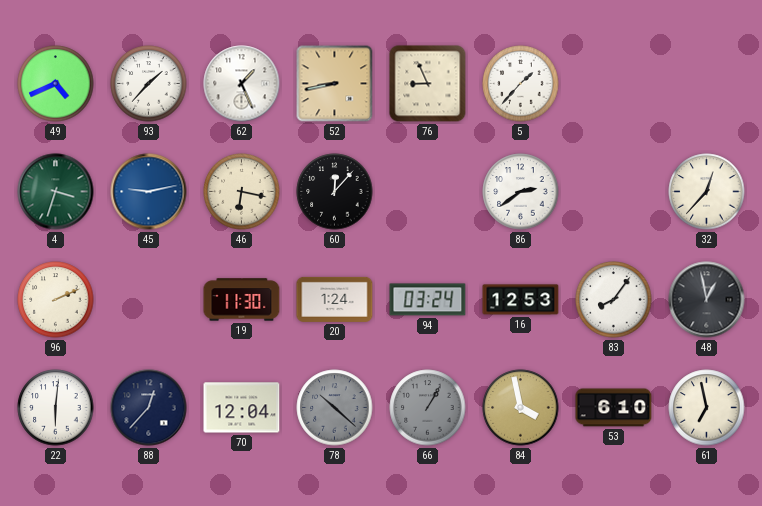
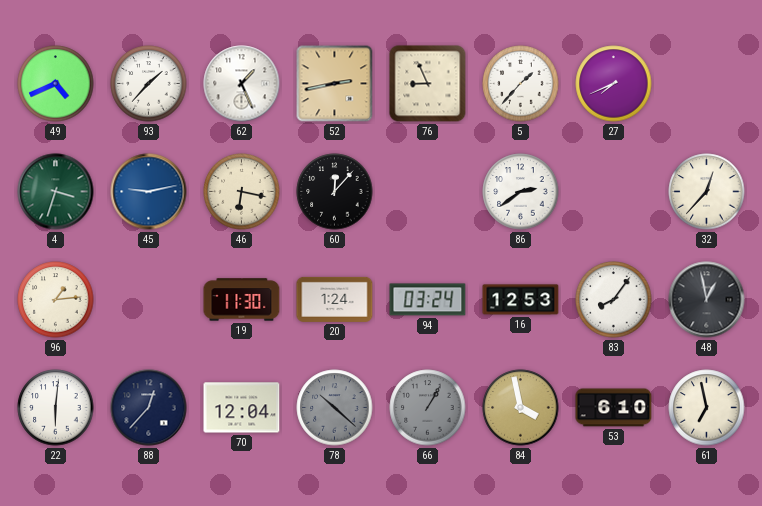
52: 8:43 -> 2:43 (335, 84)
27: none -> 7:41 (614, 84)
96: 2:11 -> 1:14 (56, 300)
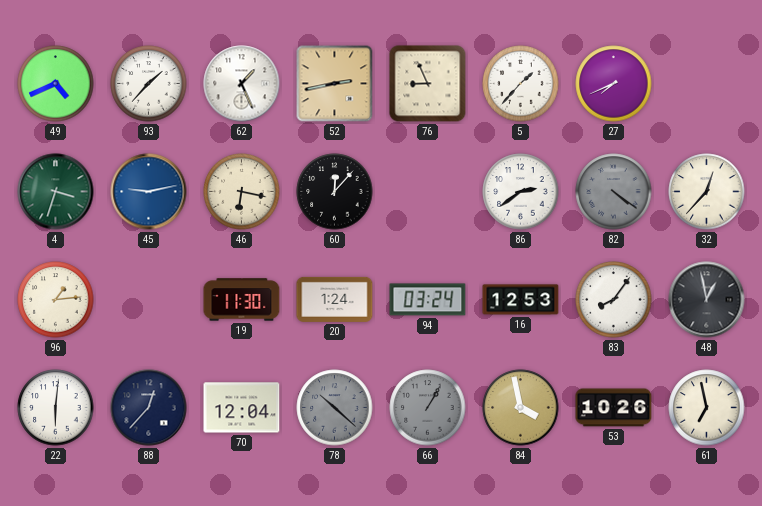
82: none -> 4:21 (614, 192)
53: 6:10 -> 10:26 (614, 408)
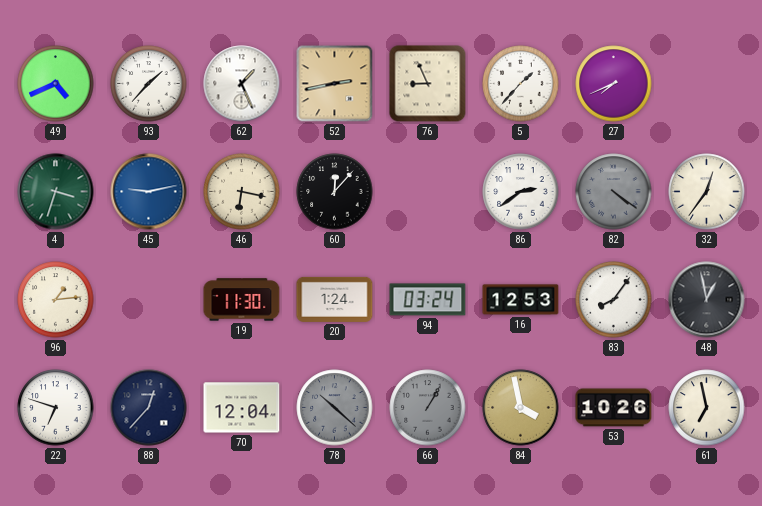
32: 12:37 -> 12:36 (707, 192)
22: 6:01 -> 6:48 (56, 408)
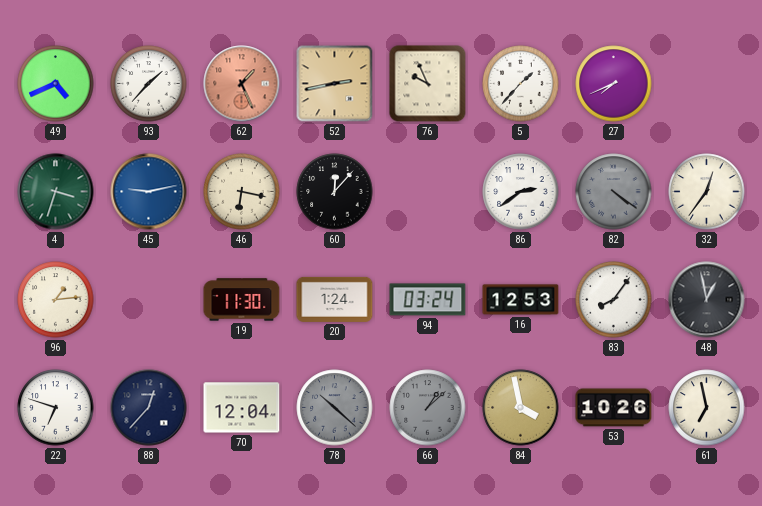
62 dial: white -> salmon (242, 84)
76: 8:56 -> 9:56 (428, 84)
66: 1:05 -> 1:08 (428, 408)
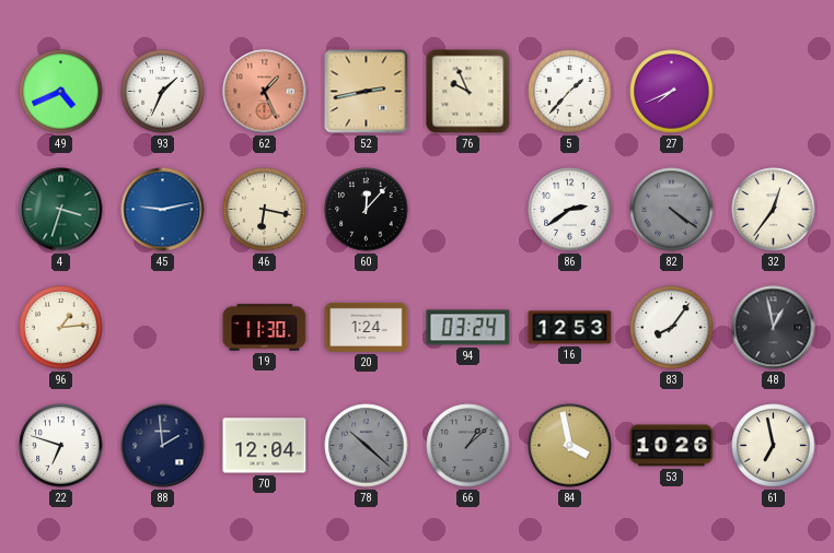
93: 1:37 -> 1:34 (163, 92)
88: 12:37 -> 1:59 (163, 446)
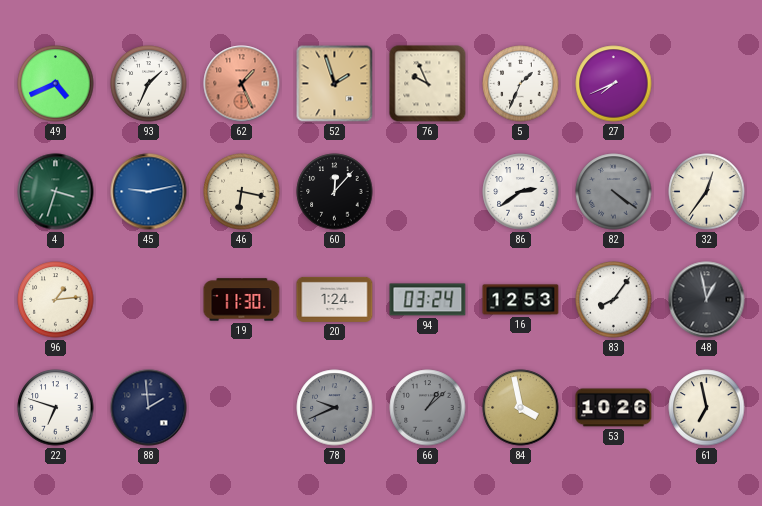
52: 2:43 -> 1:57 (335, 84)
5: 1:37 -> 1:34 (521, 84)
70: 12:04 -> none (265, 446)
78: 10:22 -> 9:41 (335, 408)
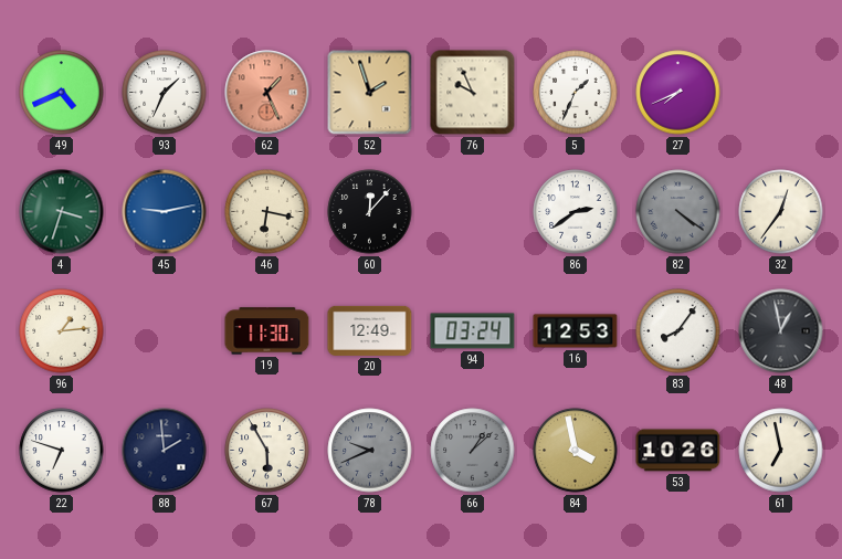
20: 1:24 -> 12:49 (370, 330)
67: none -> 5:55 (267, 451)
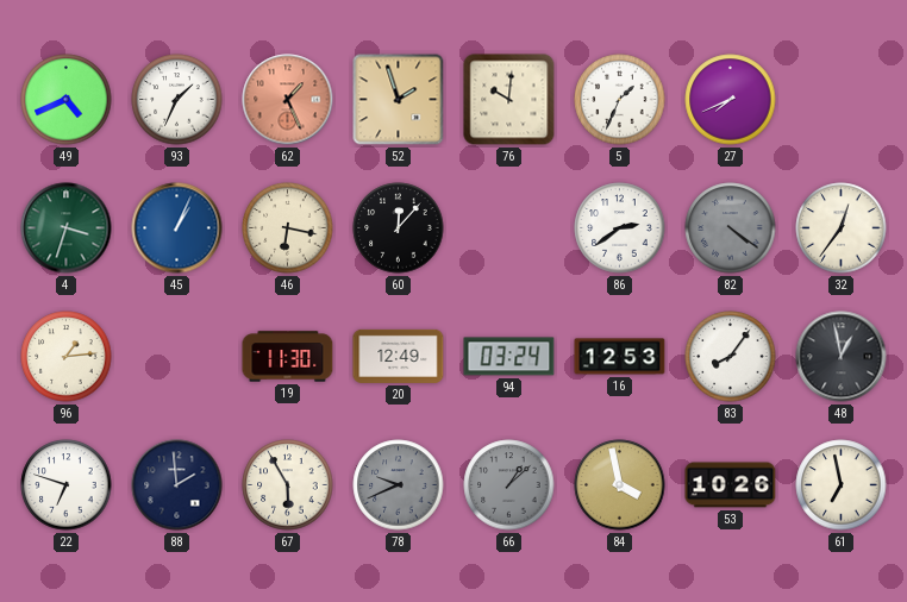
76: 9:56 -> 10:01 (509, 100)
45: 9:13 -> 1:04 (177, 228)
